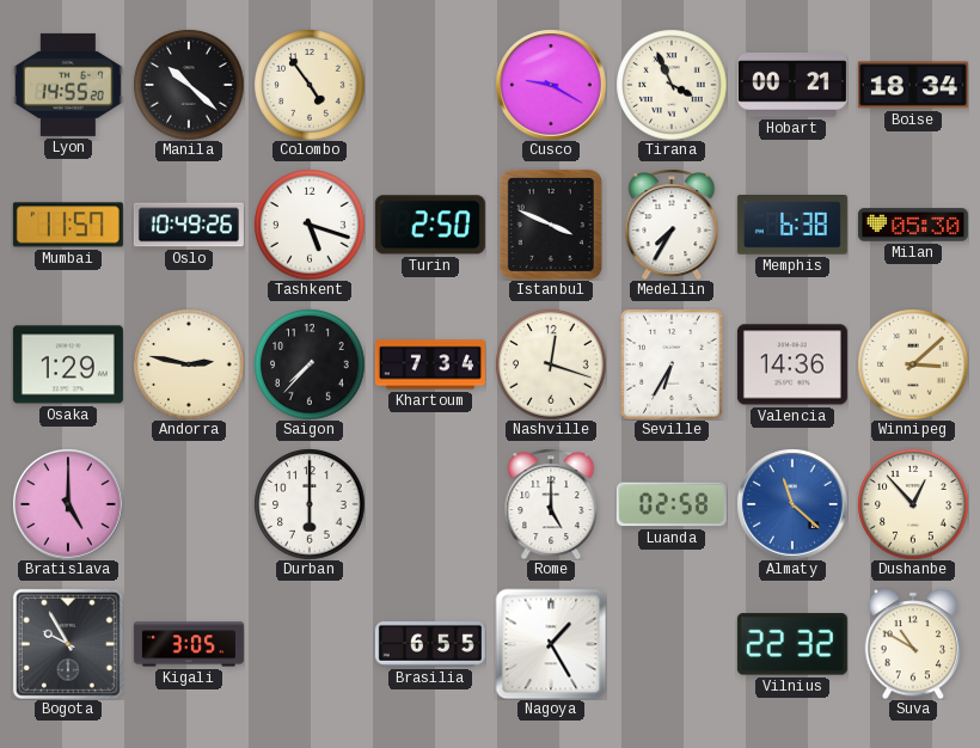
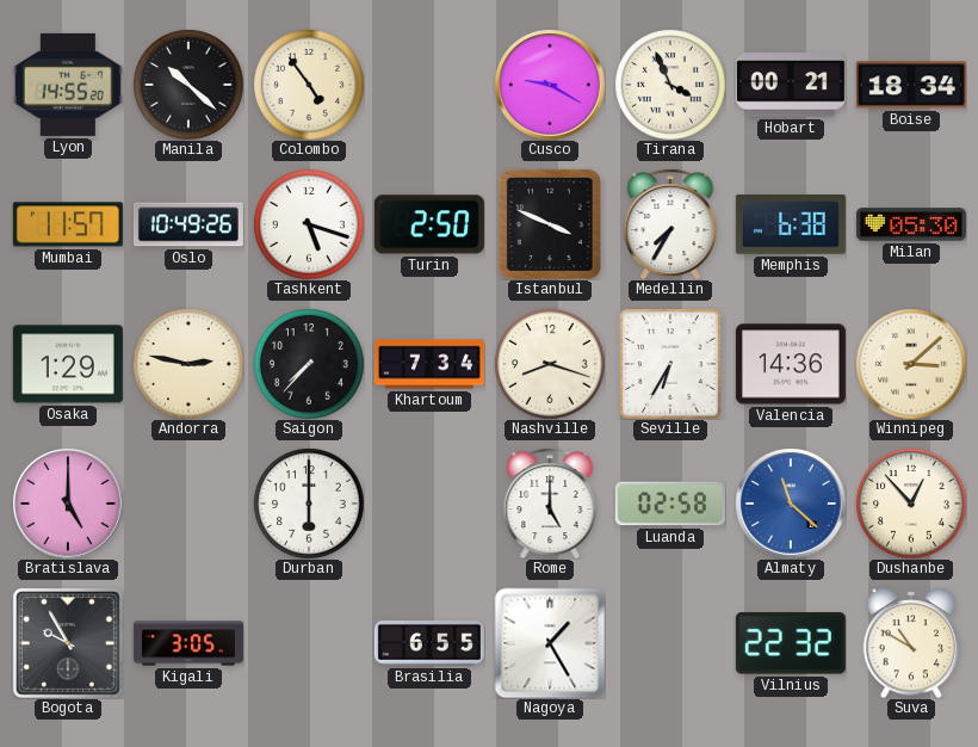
Nashville: 12:18 -> 8:18 (550, 364)
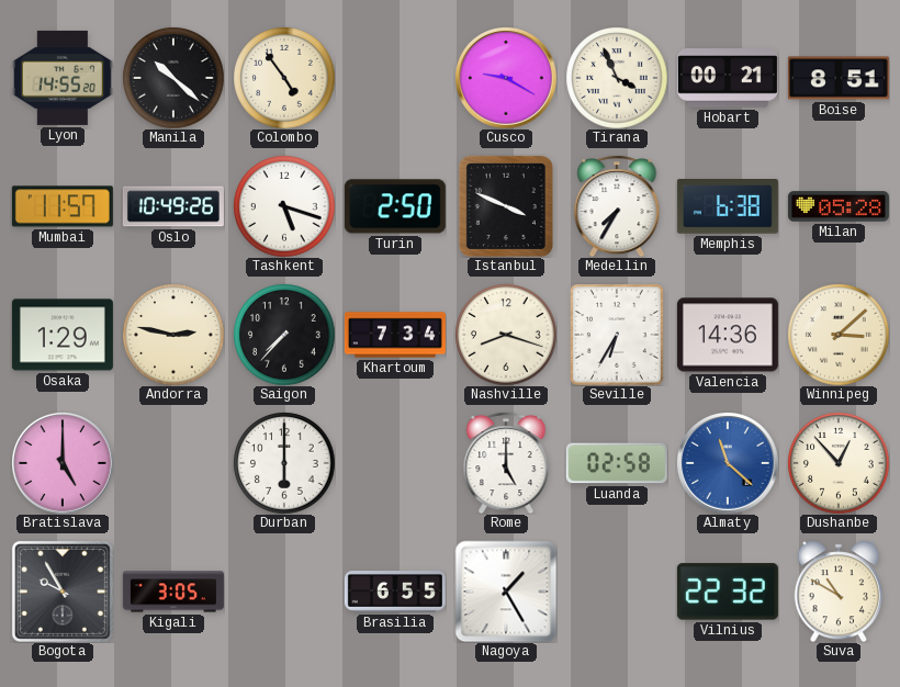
Boise: 18:34 -> 8:51 (839, 78)
Milan: 05:30 -> 05:28 (839, 206)
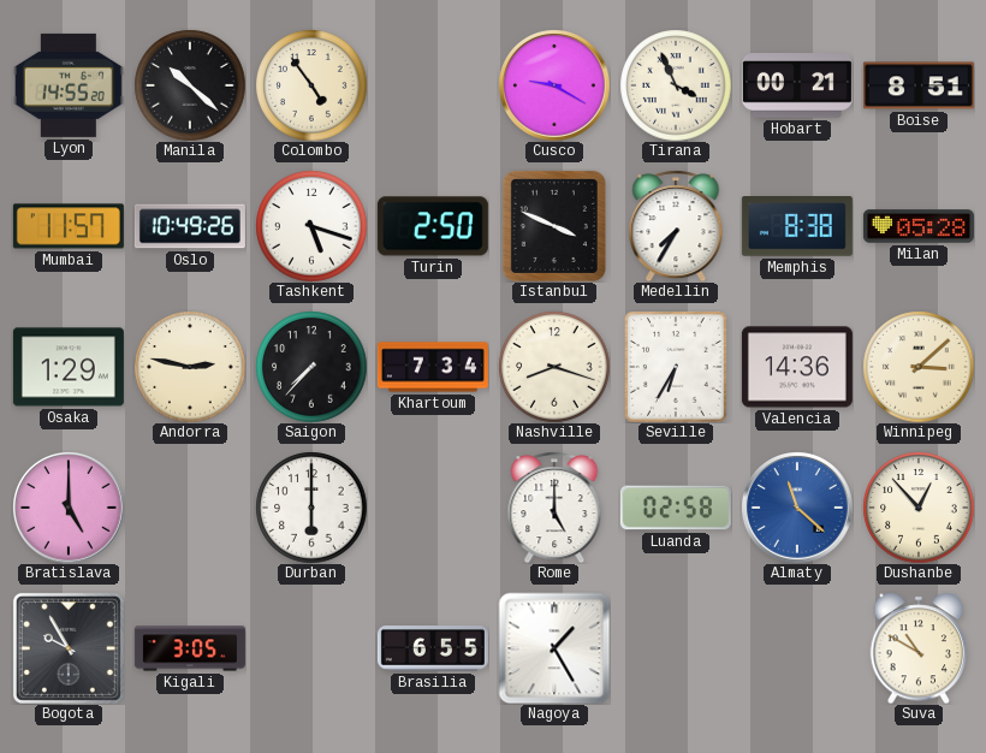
Memphis: 6:38 -> 8:38 (797, 227)
Vilnius: 22:32 -> none (728, 592)
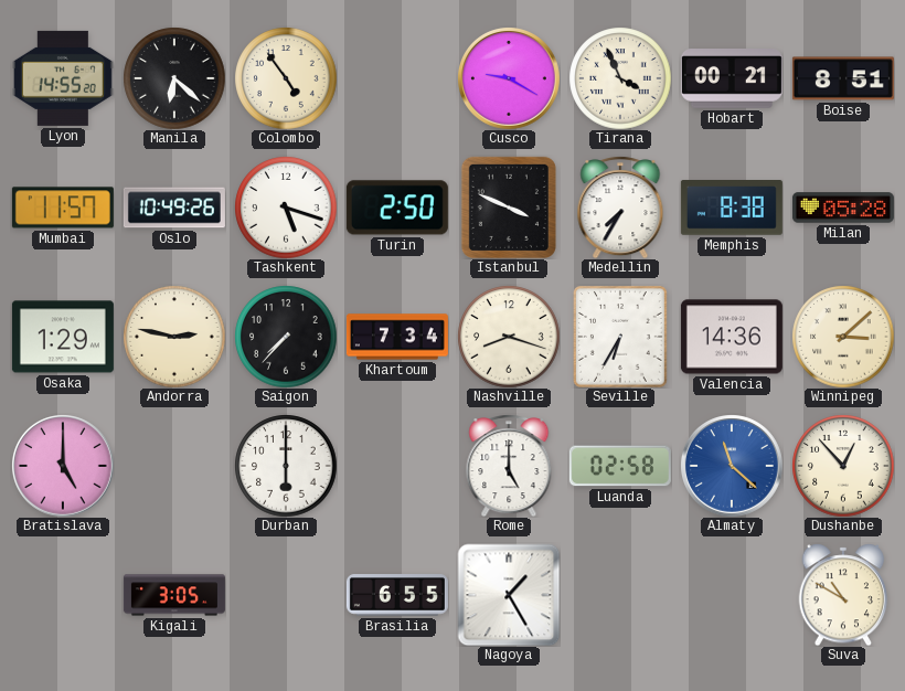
Manila: 10:22 -> 6:22 (174, 78)
Bogota: 9:55 -> none (69, 648)
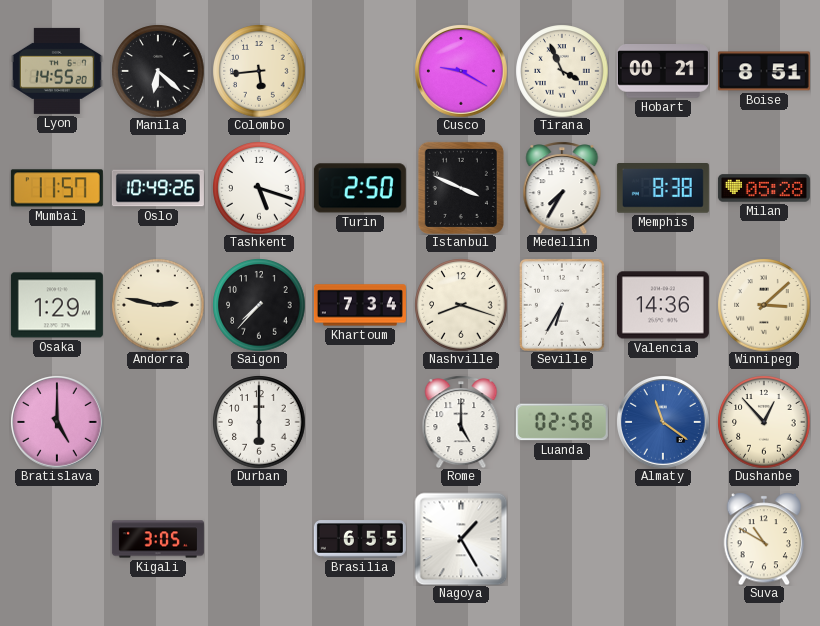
Colombo: 4:54 -> 5:44 (259, 71)
Almaty: 11:22 -> 11:21 (663, 422)
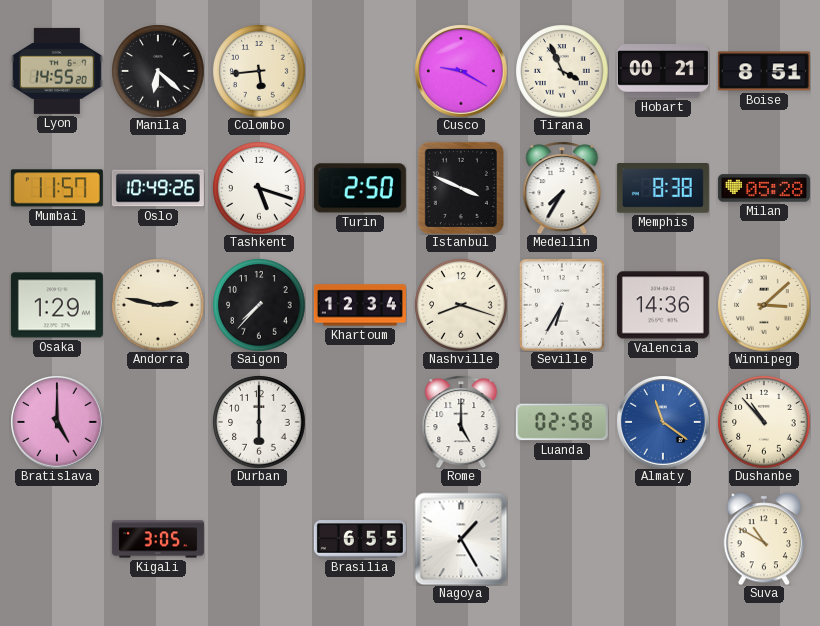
Khartoum: 7:34 -> 12:34 (360, 305)
Dushanbe: 12:53 -> 10:53 (764, 422)
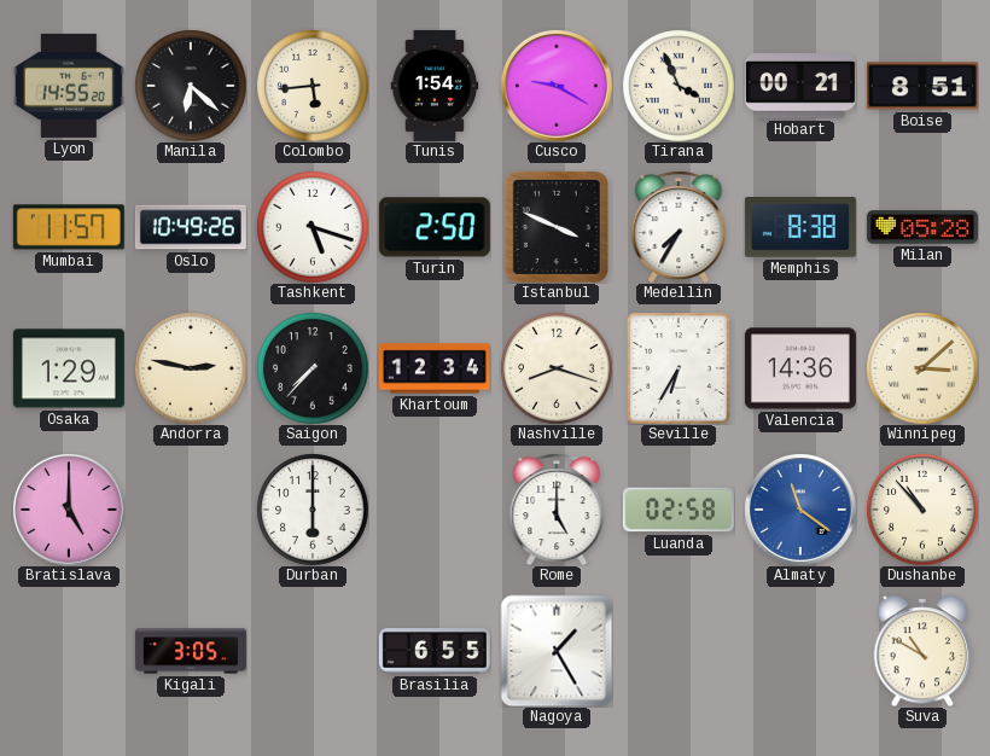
Tunis: none -> 1:54 (435, 86)
